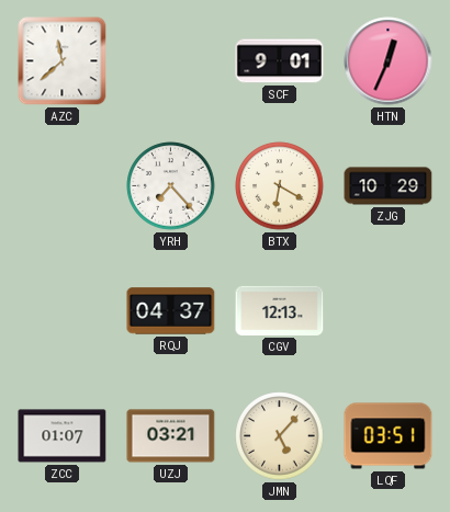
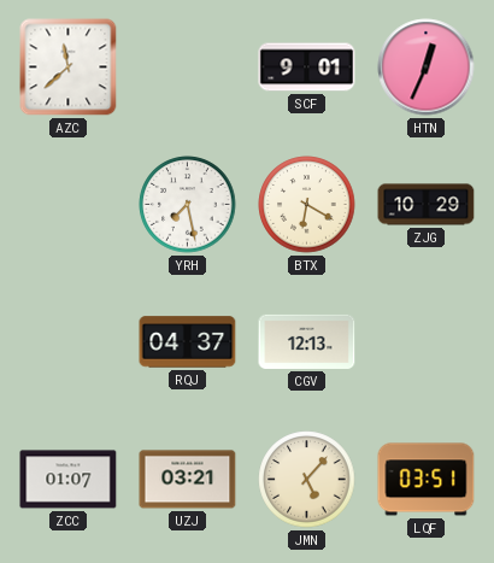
YRH: 7:23 -> 7:28 (188, 205)
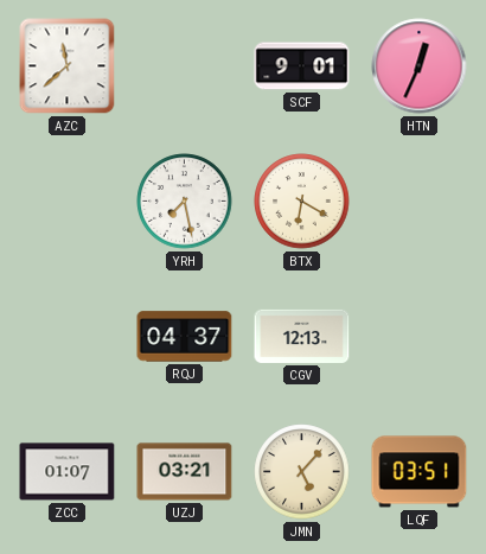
ZJG: 10:29 -> none (427, 205)
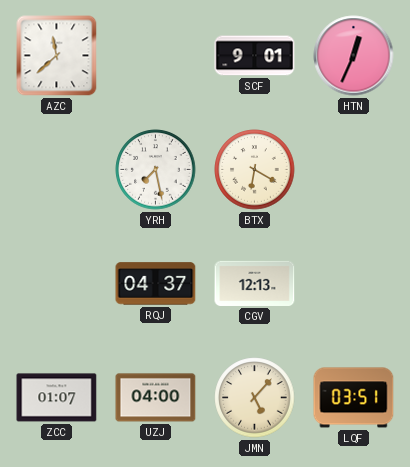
UZJ: 03:21 -> 04:00 (156, 398)
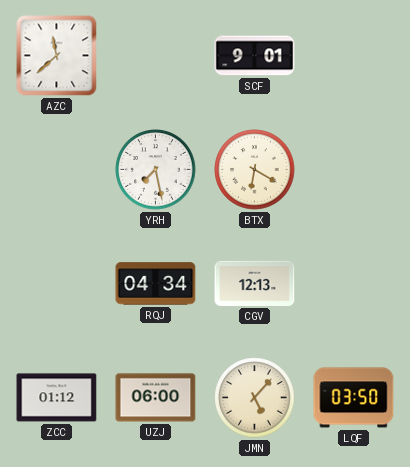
HTN: 12:34 -> none (354, 56)
RQJ: 04:37 -> 04:34 (156, 284)
ZCC: 01:07 -> 01:12 (57, 398)
UZJ: 04:00 -> 06:00 (156, 398)
LQF: 03:51 -> 03:50 (354, 398)
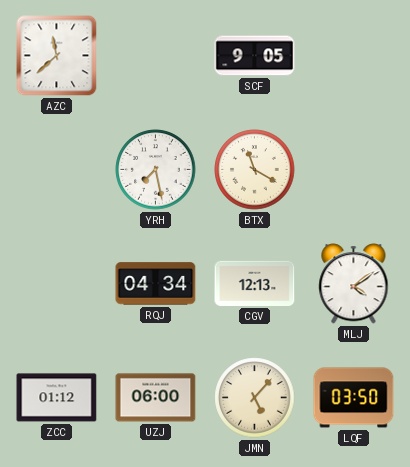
SCF: 9:01 -> 9:05 (255, 56)
BTX: 6:20 -> 11:20 (255, 170)
MLJ: none -> 4:09 (354, 284)
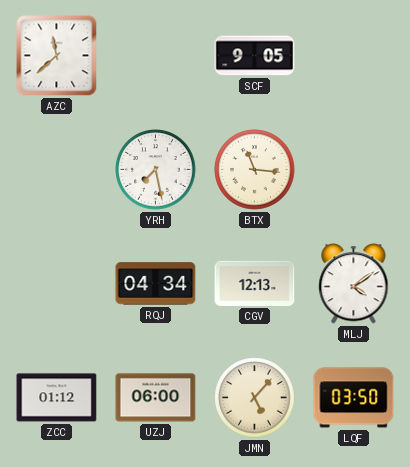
BTX: 11:20 -> 11:16 (255, 170)
